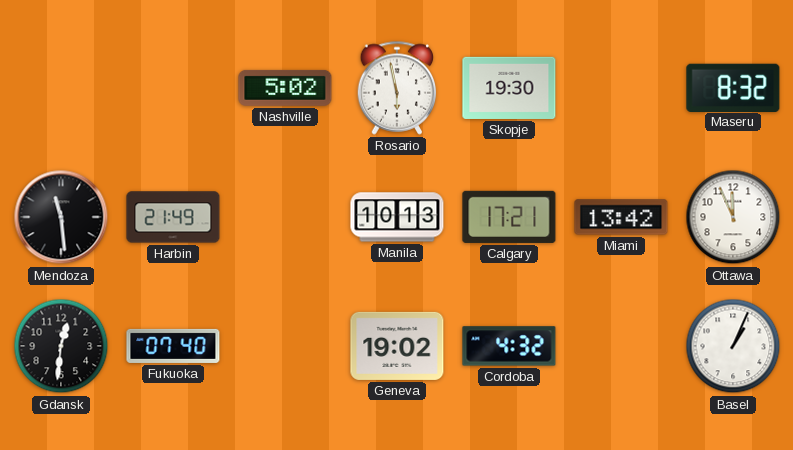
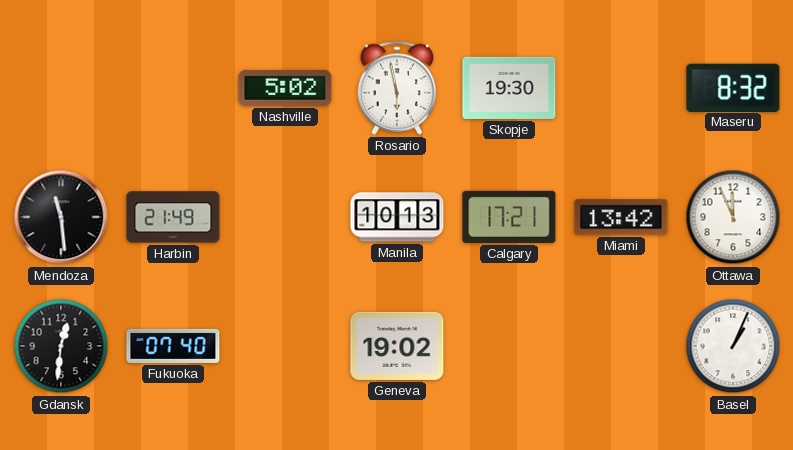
Cordoba: 4:32 -> none (509, 346)
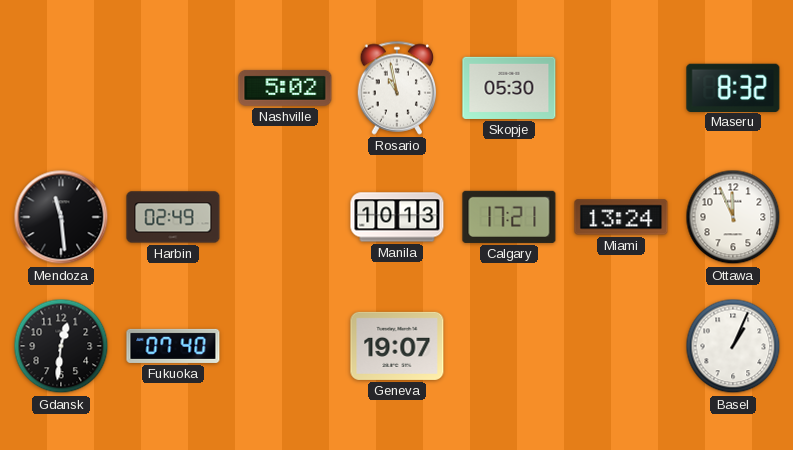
Rosario: 5:58 -> 10:58 (397, 88)
Skopje: 19:30 -> 05:30 (509, 88)
Harbin: 21:49 -> 02:49 (173, 217)
Miami: 13:42 -> 13:24 (621, 217)
Geneva: 19:02 -> 19:07 (397, 346)
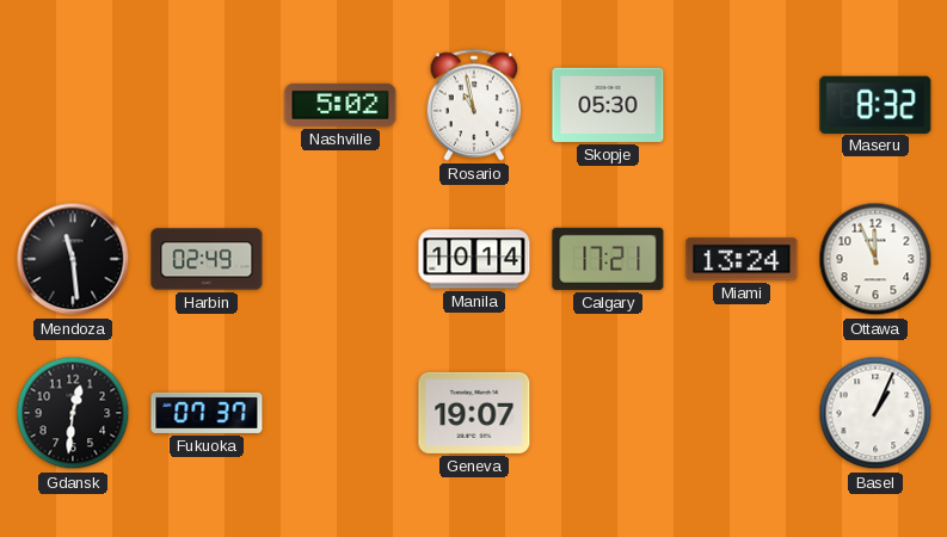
Manila: 10:13 -> 10:14 (474, 259)
Fukuoka: 07:40 -> 07:37 (207, 413)
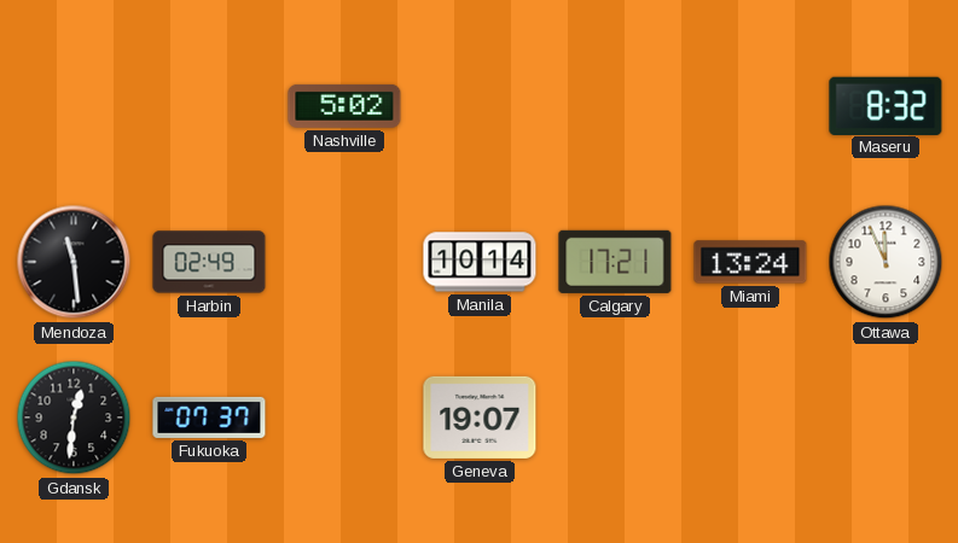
Rosario: 10:58 -> none (474, 105)
Skopje: 05:30 -> none (608, 105)
Basel: 1:04 -> none (875, 413)
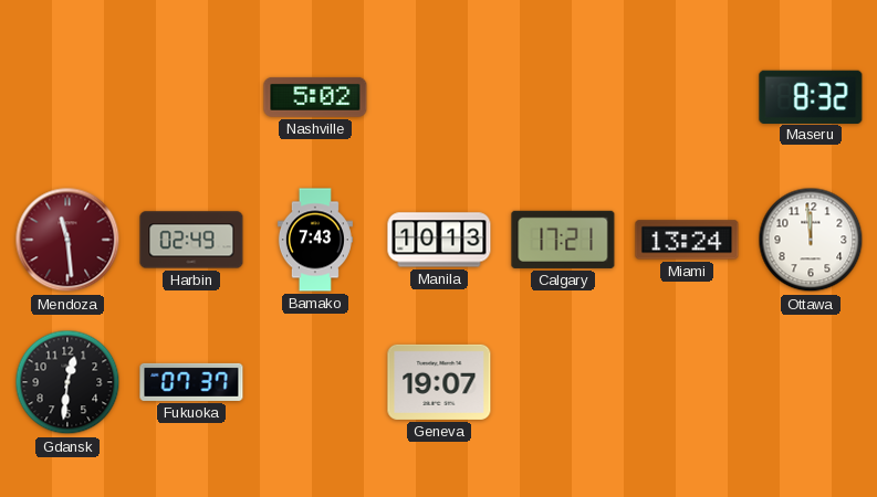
Mendoza dial: black -> burgundy (67, 240)
Bamako: none -> 7:43 (315, 240)
Manila: 10:14 -> 10:13 (439, 240)
Ottawa: 11:56 -> 11:59 (811, 240)
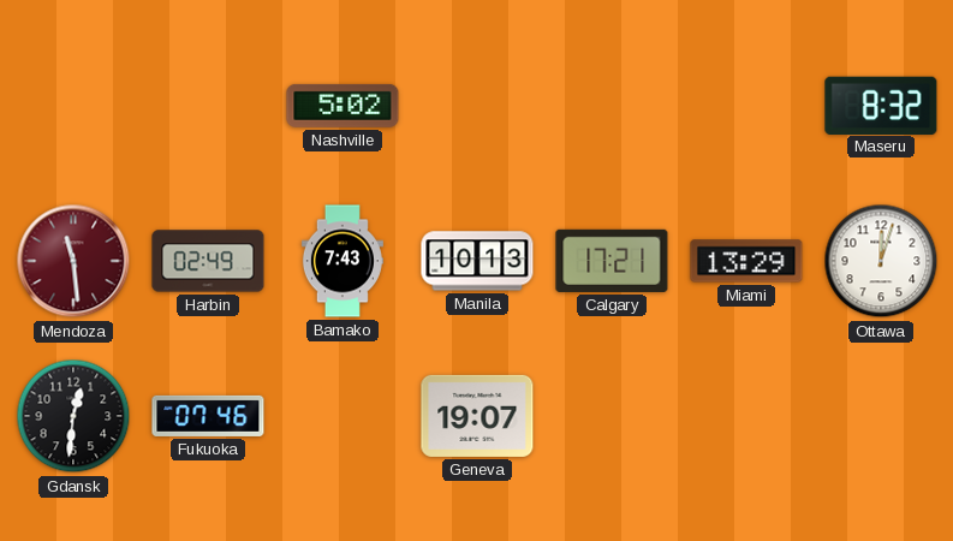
Miami: 13:24 -> 13:29 (746, 261)
Ottawa: 11:59 -> 12:03 (881, 261)
Fukuoka: 07:37 -> 07:46 (208, 416)
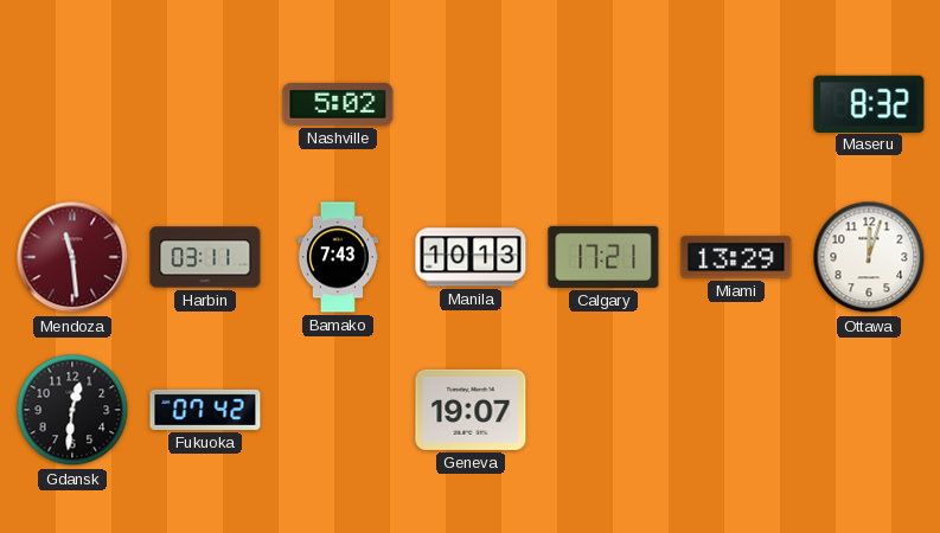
Harbin: 02:49 -> 03:11 (205, 257)
Fukuoka: 07:46 -> 07:42 (205, 410)
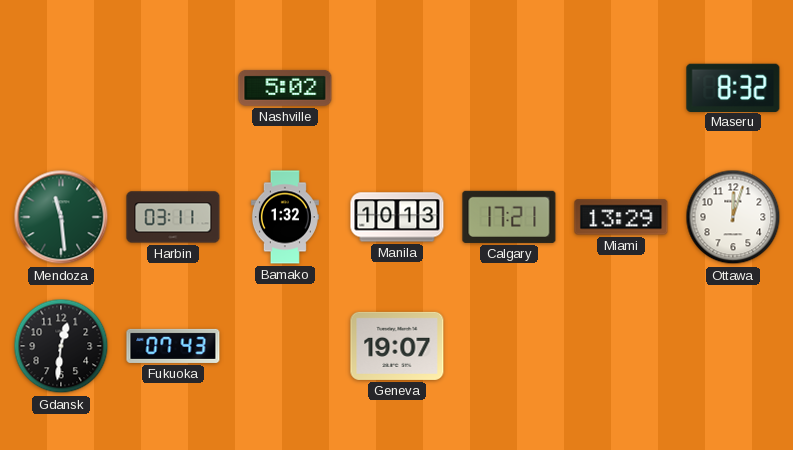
Mendoza dial: burgundy -> green (61, 217)
Bamako: 7:43 -> 1:32 (285, 217)
Fukuoka: 07:42 -> 07:43 (173, 346)
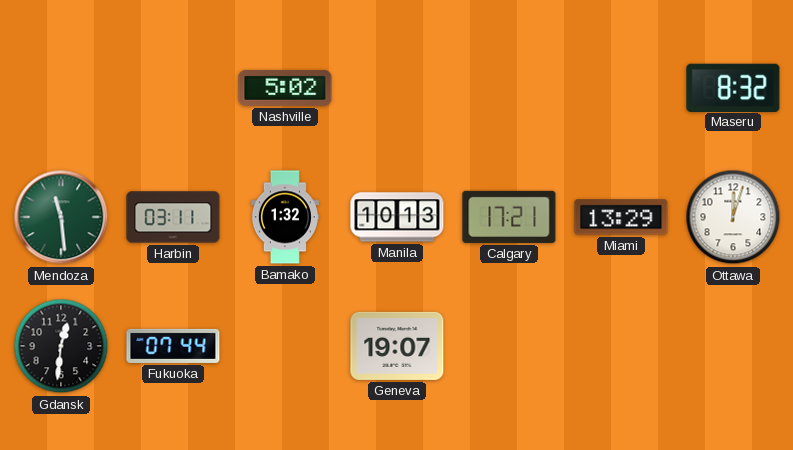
Fukuoka: 07:43 -> 07:44 (173, 346)
